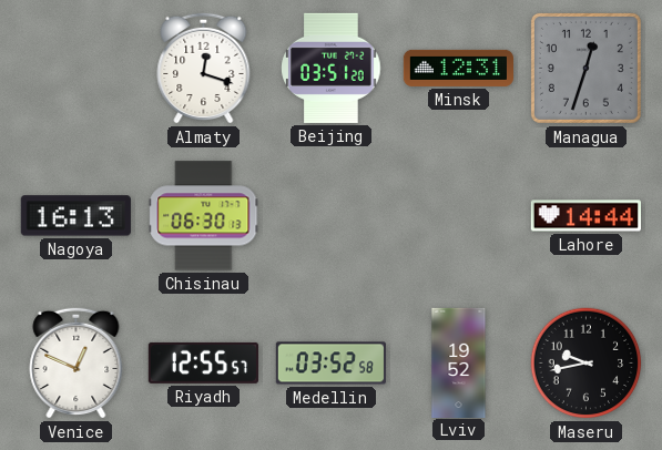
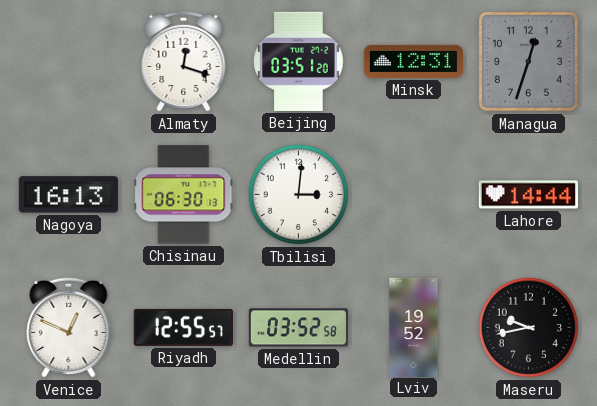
Tbilisi: none -> 3:01 (299, 195)
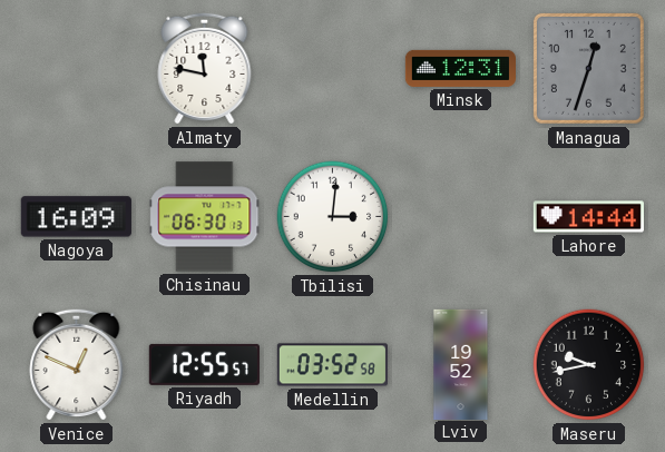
Almaty: 12:18 -> 11:47 (205, 68)
Beijing: 03:51 -> none (299, 61)
Nagoya: 16:13 -> 16:09 (76, 217)
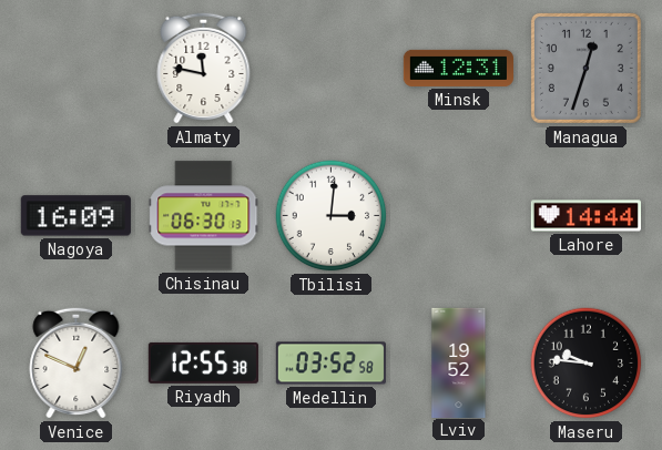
Riyadh: 12:55:57 -> 12:55:38 (203, 362)
Maseru: 9:43 -> 9:46 (587, 364)
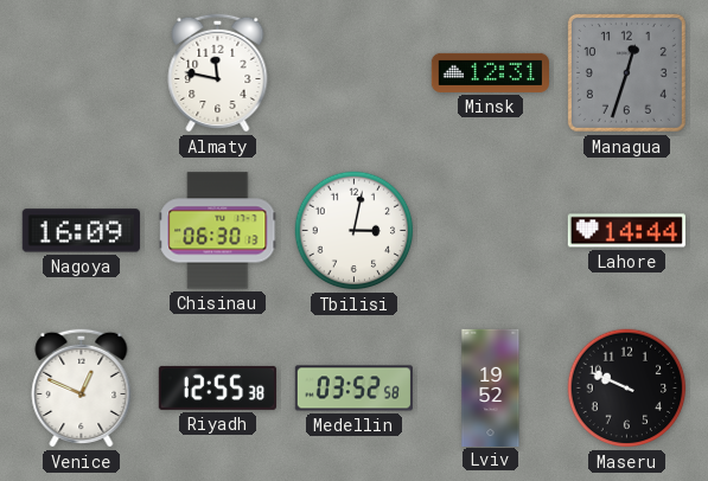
Tbilisi: 3:01 -> 3:02 (355, 231)
Maseru: 9:46 -> 9:49 (627, 389)
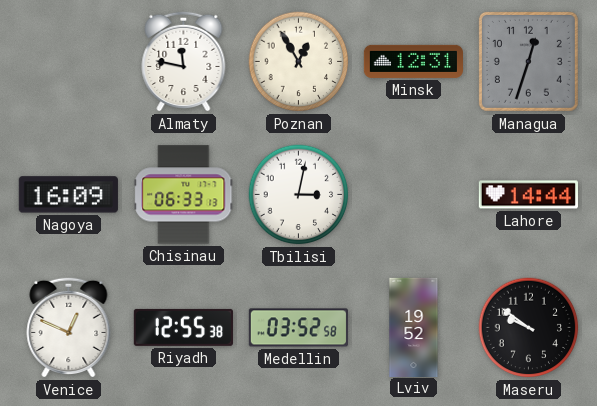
Poznan: none -> 12:55 (299, 62)
Chisinau: 06:30 -> 06:33 (184, 195)
Maseru: 9:49 -> 9:51 (529, 328)
